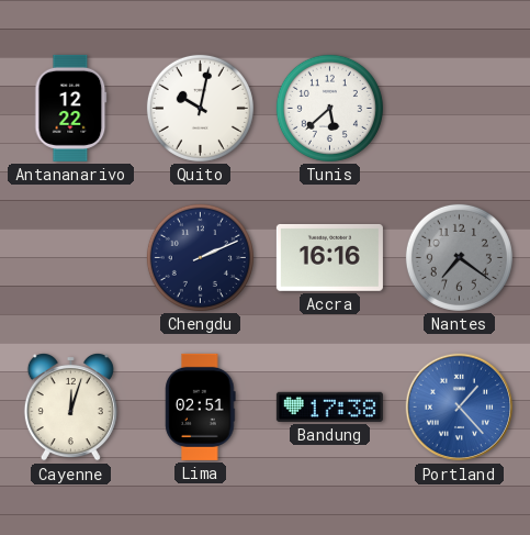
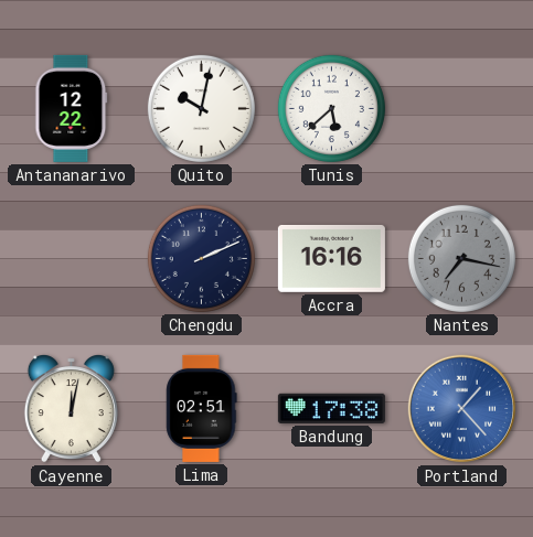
Nantes: 7:21 -> 7:17 (461, 258)
Cayenne: 12:03 -> 12:02 (71, 409)
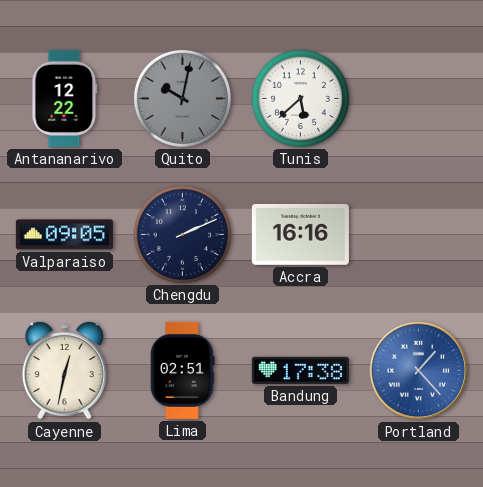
Quito dial: white -> grey (182, 98)
Valparaiso: none -> 09:05 (64, 235)
Nantes: 7:17 -> none (461, 258)
Cayenne: 12:02 -> 12:32 (64, 371)
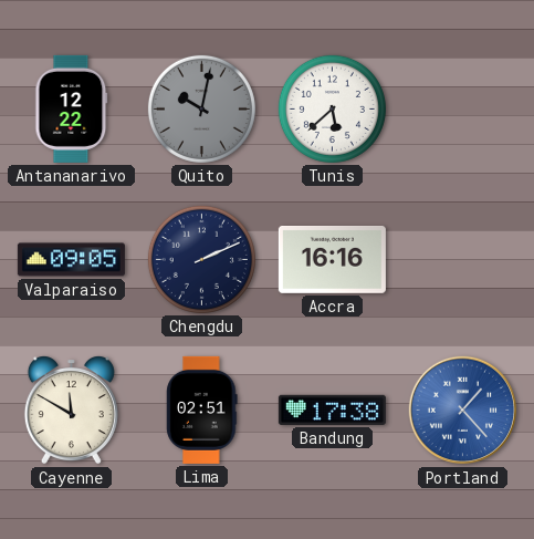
Cayenne: 12:32 -> 11:50 (71, 411)
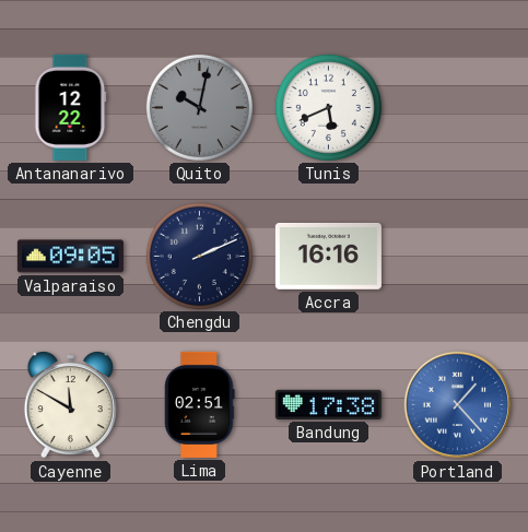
Tunis: 5:38 -> 5:41 (328, 107)
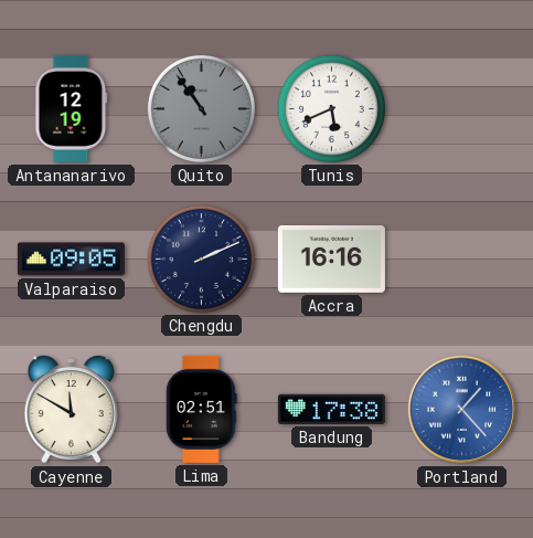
Antananarivo: 12:22 -> 12:19 (72, 108)
Quito: 10:02 -> 10:54 (201, 108)
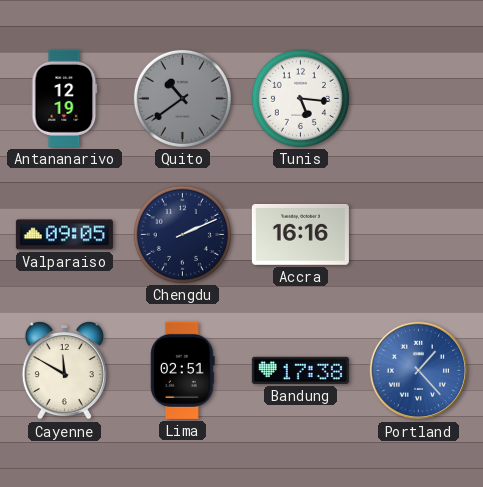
Quito: 10:54 -> 10:39 (182, 98)
Tunis: 5:41 -> 5:16 (300, 98)
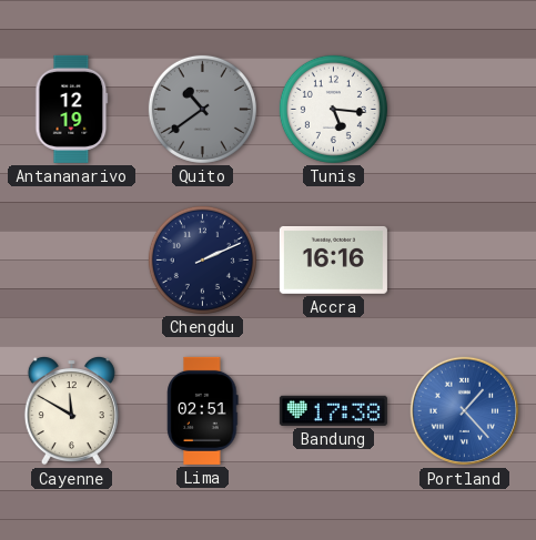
Valparaiso: 09:05 -> none (64, 235)
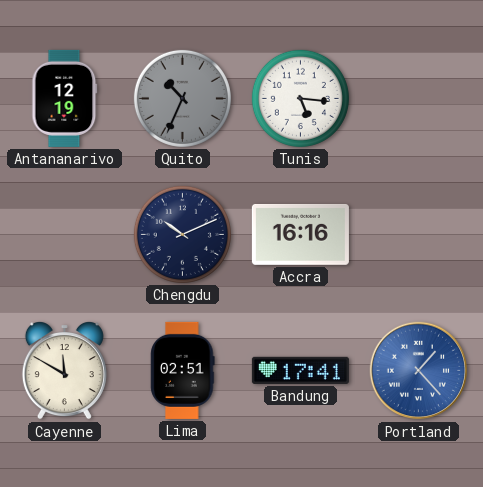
Quito: 10:39 -> 10:34 (182, 98)
Chengdu: 2:11 -> 10:11 (182, 234)
Bandung: 17:38 -> 17:41 (300, 370)
